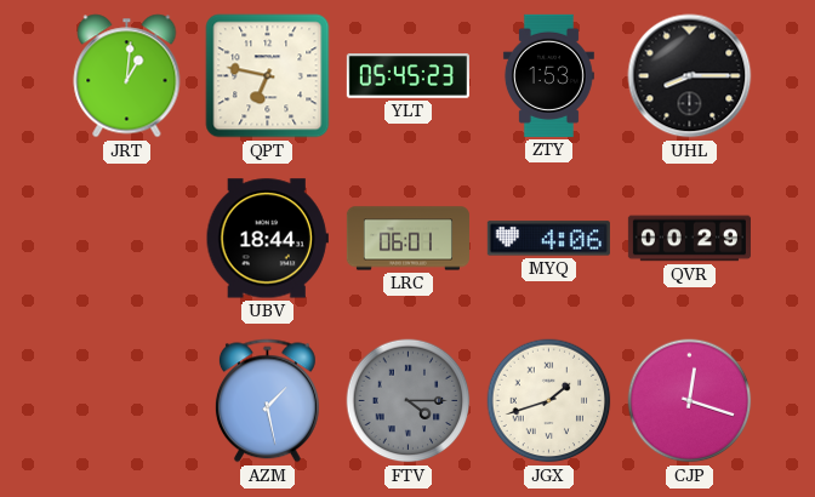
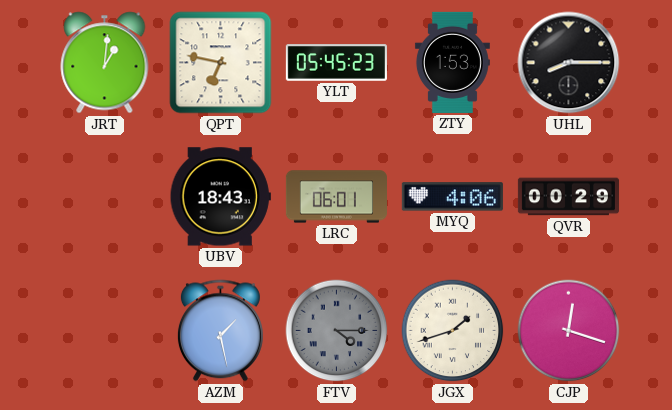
UBV: 18:44 -> 18:43 (220, 197)
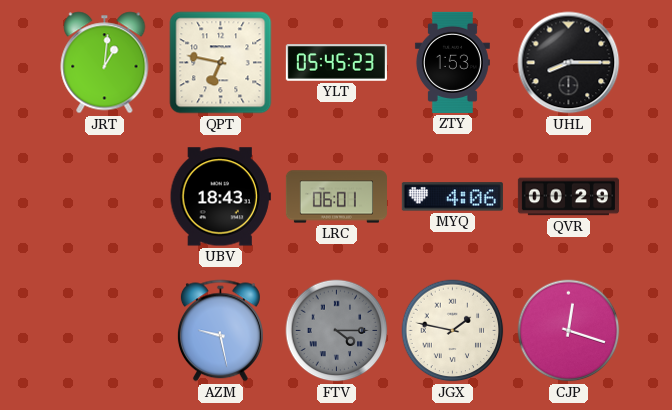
AZM: 1:28 -> 9:28 (220, 331)
JGX: 1:42 -> 1:47 (453, 331)
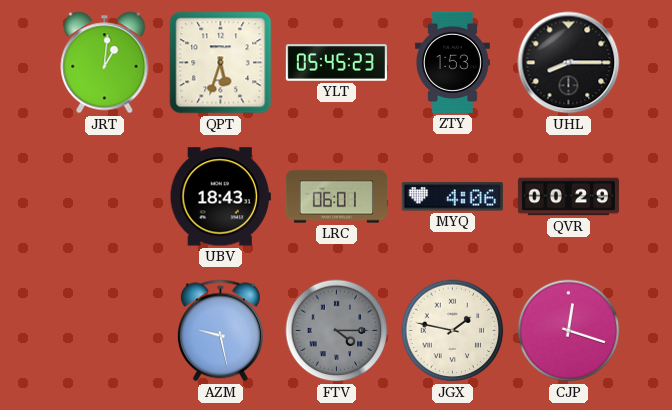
QPT: 6:47 -> 5:33 (221, 63)
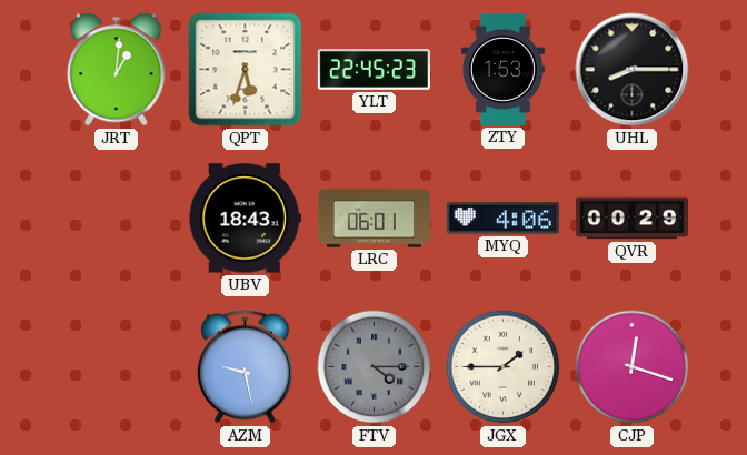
YLT: 05:45 -> 22:45 (373, 70)
JGX: 1:47 -> 1:45 (504, 367)
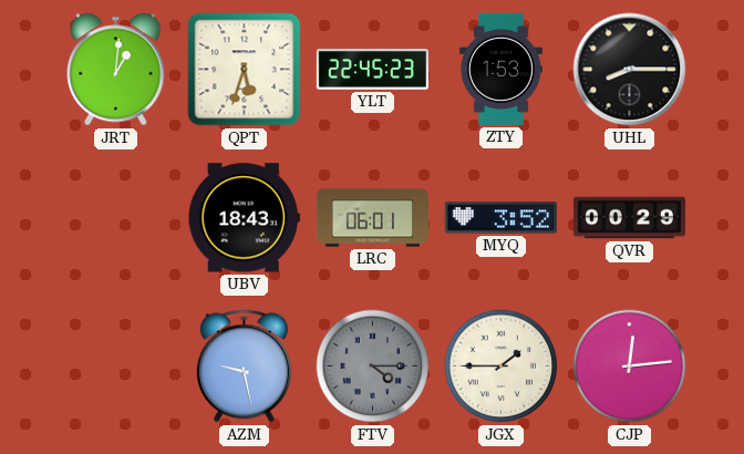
MYQ: 4:06 -> 3:52 (500, 218)
CJP: 12:18 -> 12:14 (630, 367)
